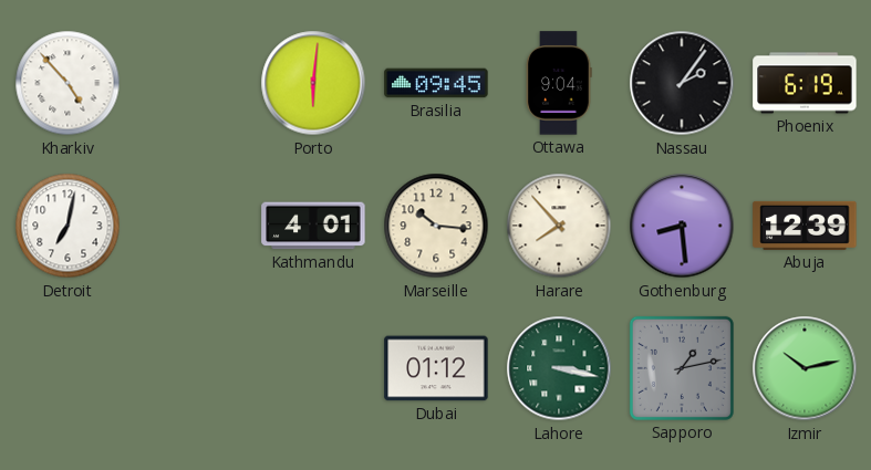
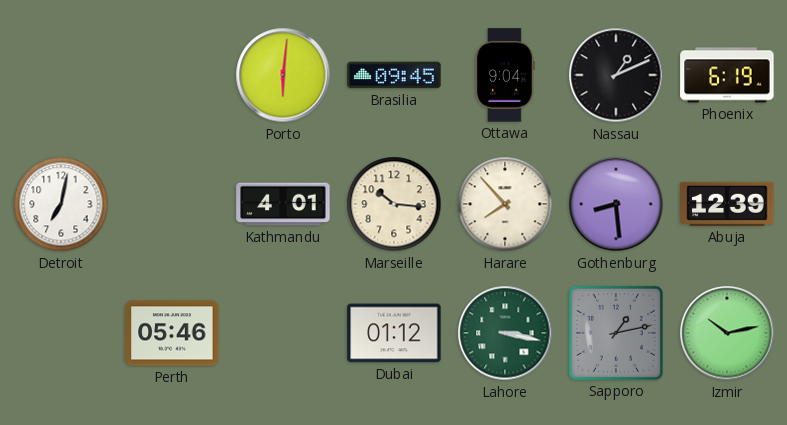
Kharkiv: 4:53 -> none (68, 83)
Nassau: 2:06 -> 1:11 (616, 75)
Perth: none -> 05:46 (172, 333)
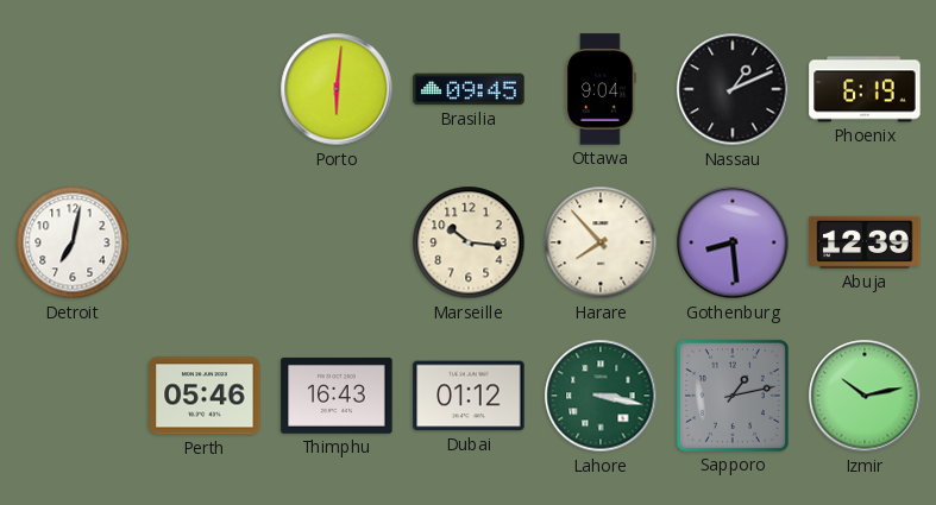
Kathmandu: 4:01 -> none (283, 204)
Thimphu: none -> 16:43 (337, 396)
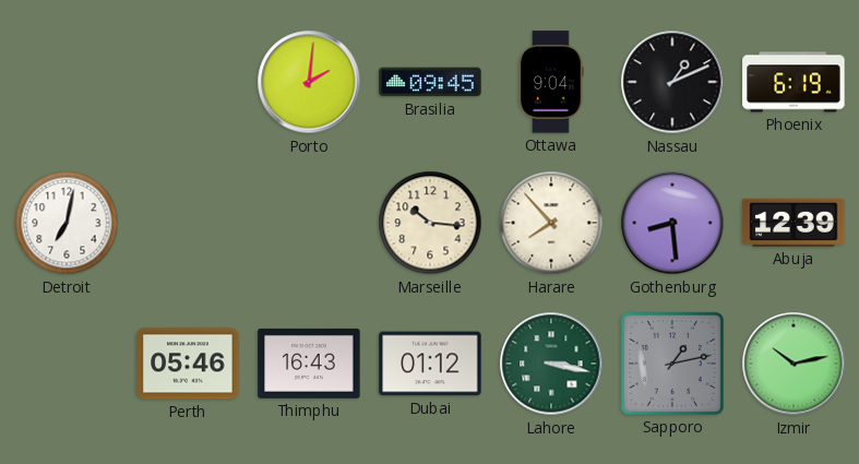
Porto: 6:01 -> 2:01 (309, 82)
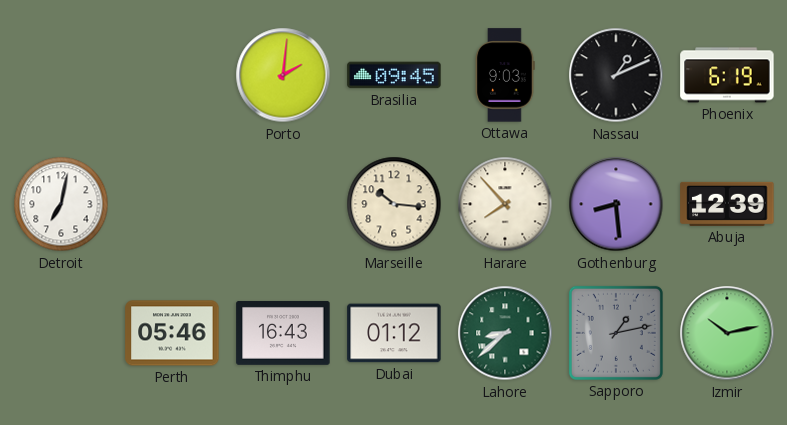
Ottawa: 9:04 -> 9:03 (505, 75)
Lahore: 3:17 -> 8:38 (505, 333)
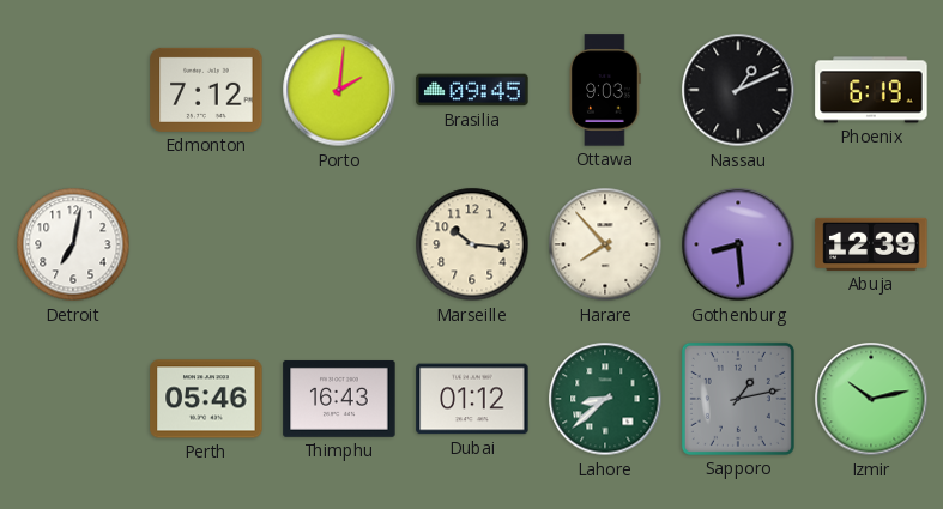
Edmonton: none -> 7:12 (206, 90)
